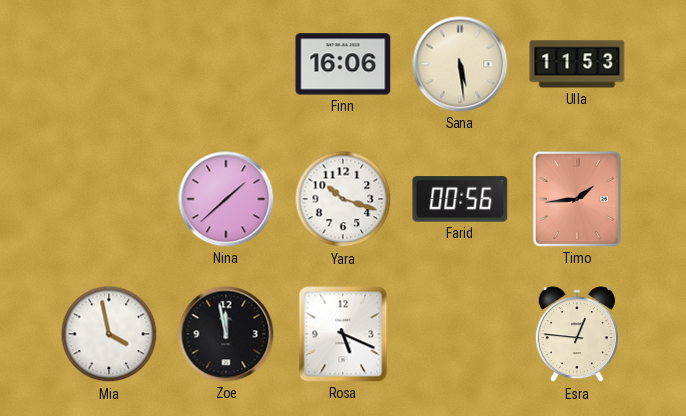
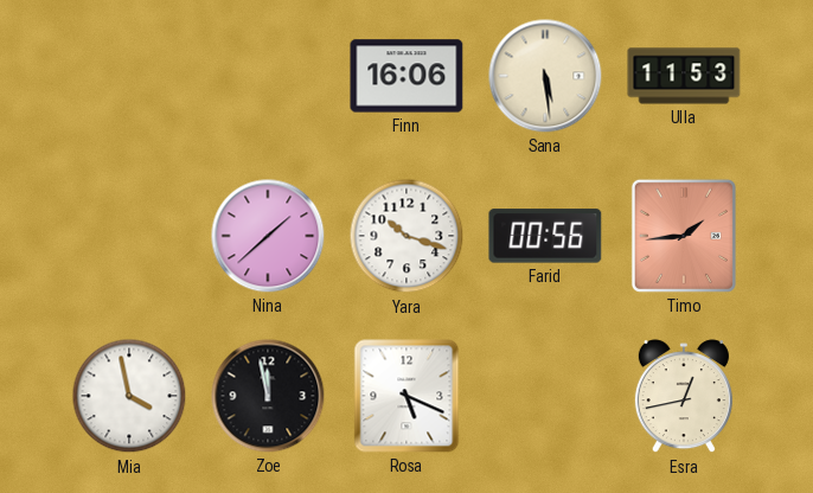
Esra: 12:46 -> 12:43 (684, 397)
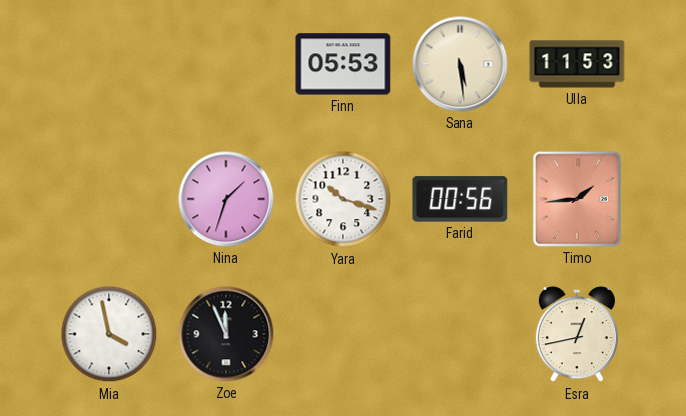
Finn: 16:06 -> 05:53 (343, 64)
Nina: 1:38 -> 1:33 (226, 199)
Zoe: 11:58 -> 11:56 (226, 334)
Rosa: 5:19 -> none (406, 396)
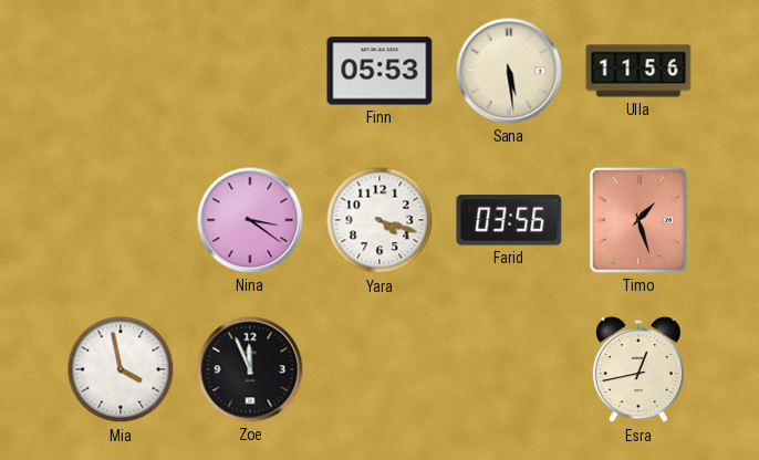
Ulla: 11:53 -> 11:56 (638, 71)
Nina: 1:33 -> 3:21 (250, 220)
Yara: 10:18 -> 4:18 (379, 220)
Farid: 00:56 -> 03:56 (509, 220)
Timo: 1:44 -> 1:27 (638, 220)
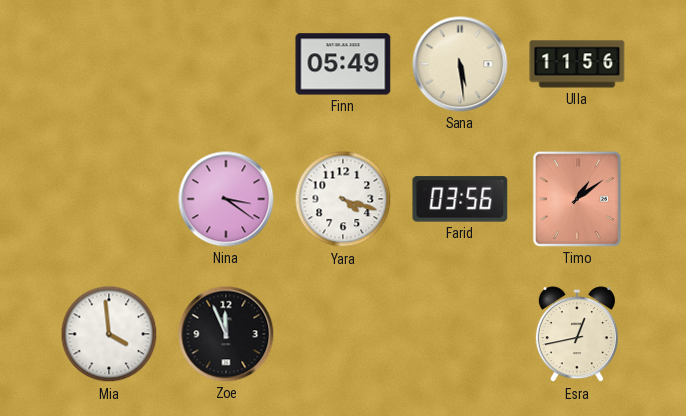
Finn: 05:53 -> 05:49 (343, 64)
Timo: 1:27 -> 1:09 (577, 199)
Mia: 3:58 -> 3:59 (109, 334)
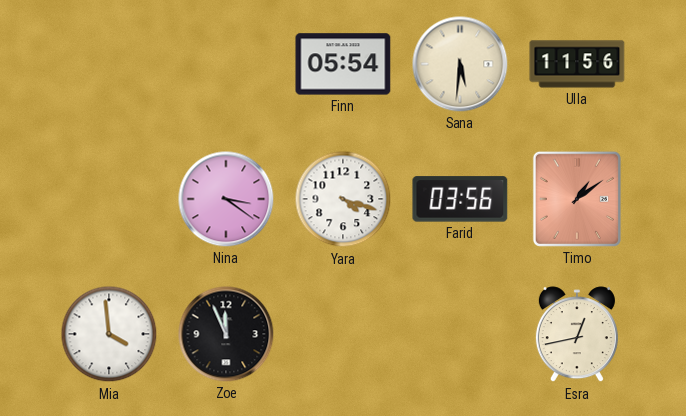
Finn: 05:49 -> 05:54 (343, 64)
Sana: 5:29 -> 5:31 (460, 64)
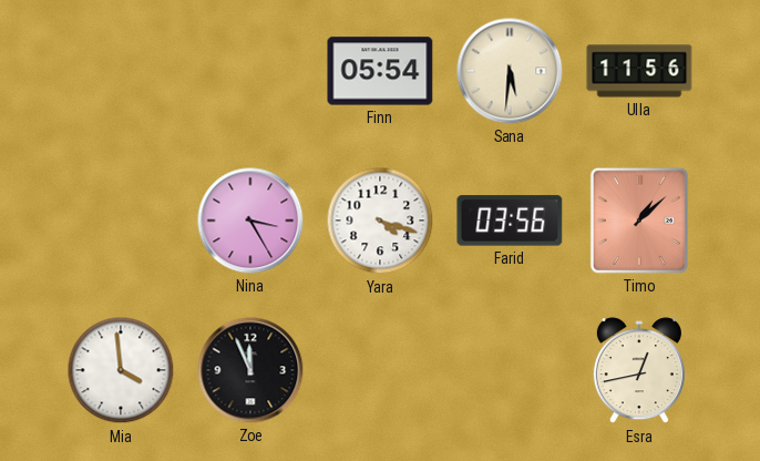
Nina: 3:21 -> 3:25 (250, 221)
Timo: 1:09 -> 1:08 (639, 221)
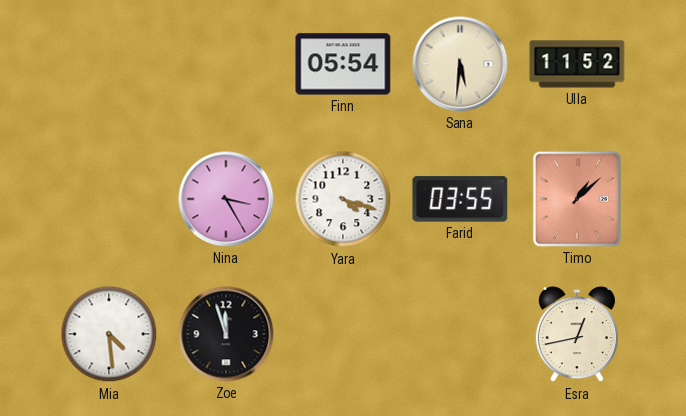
Ulla: 11:56 -> 11:52 (577, 64)
Farid: 03:56 -> 03:55 (460, 199)
Mia: 3:59 -> 4:29 (109, 334)
Zoe: 11:56 -> 11:57 (226, 334)
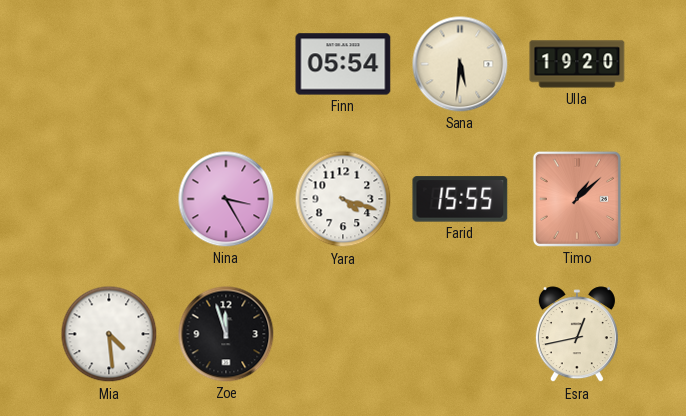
Ulla: 11:52 -> 19:20 (577, 64)
Farid: 03:55 -> 15:55 (460, 199)
